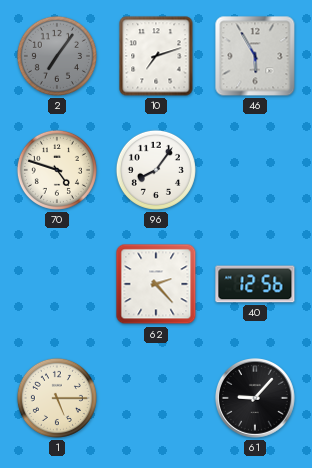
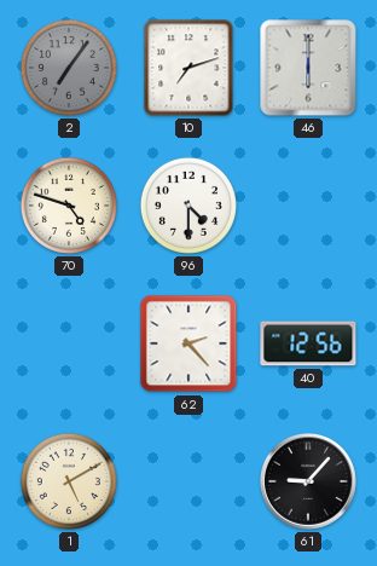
46: 5:55 -> 6:00 (308, 68)
96: 8:06 -> 4:30 (188, 206)
1: 5:15 -> 5:10 (69, 481)
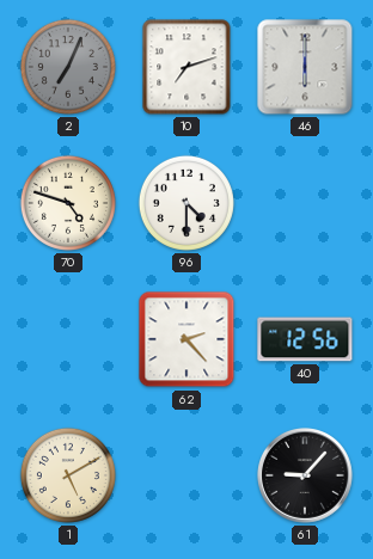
2: 7:06 -> 7:04 (68, 67)
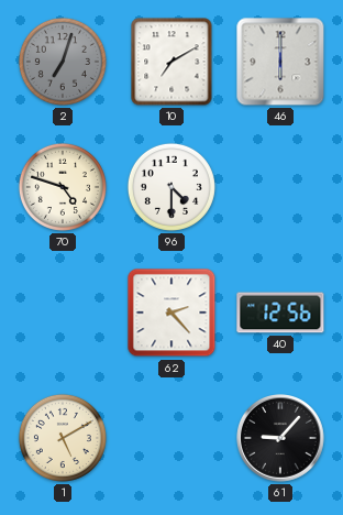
2: 7:04 -> 7:03 (63, 62)
10: 7:12 -> 7:10 (171, 62)
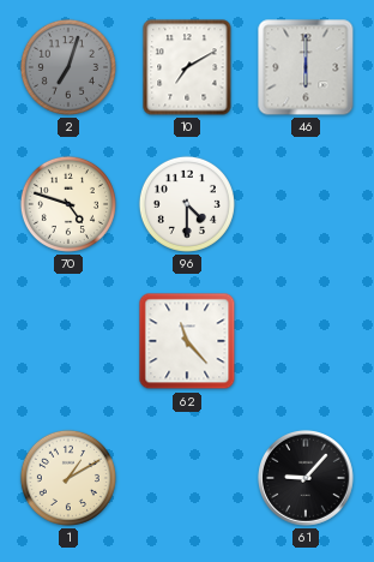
62: 2:23 -> 11:23 (187, 341)
40: 12:56 -> none (280, 313)
1: 5:10 -> 1:10 (68, 478)
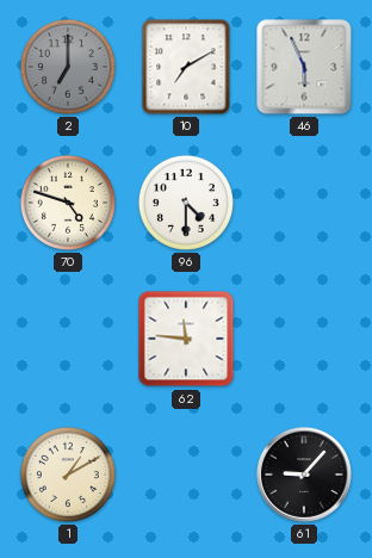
2: 7:03 -> 7:00 (68, 67)
46: 6:00 -> 5:56 (304, 67)
62: 11:23 -> 11:46 (186, 339)
